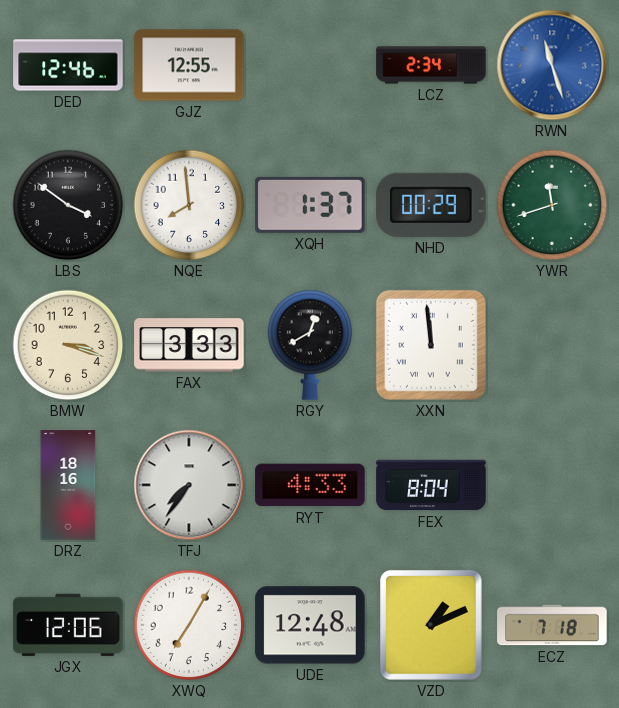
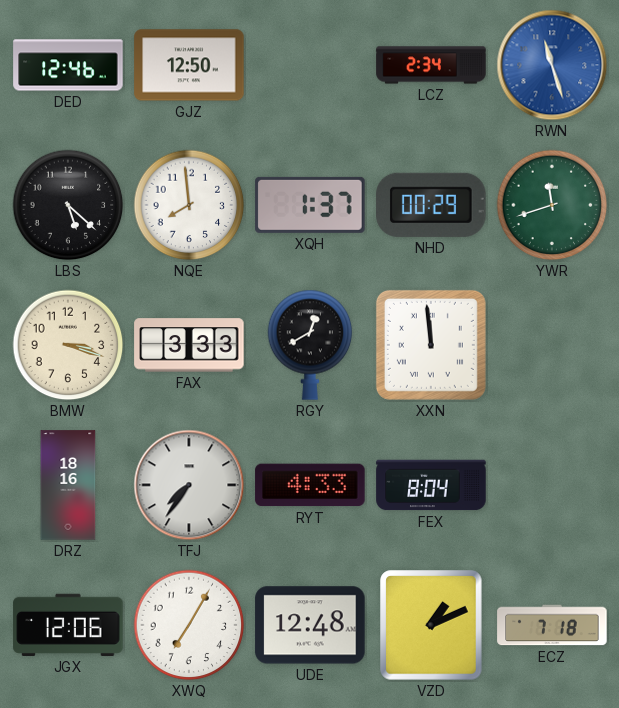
GJZ: 12:55 -> 12:50 (189, 65)
LBS: 3:51 -> 5:22 (68, 205)
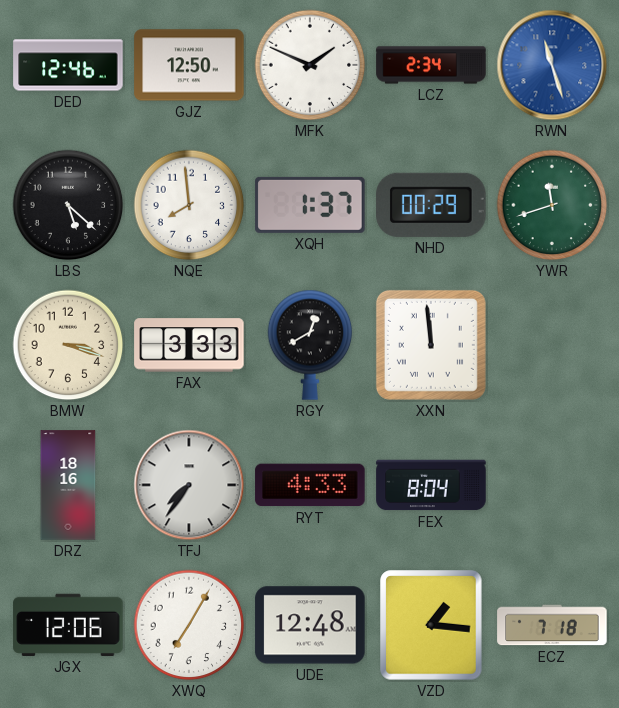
MFK: none -> 1:49 (310, 65)
VZD: 1:11 -> 1:16 (431, 625)
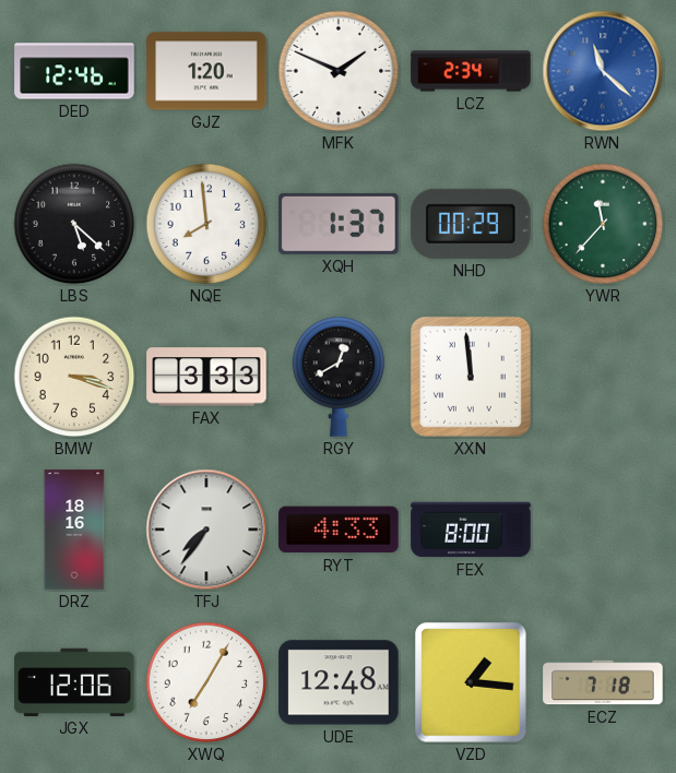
GJZ: 12:50 -> 1:20 (206, 71)
RWN: 11:27 -> 11:22 (603, 71)
YWR: 11:42 -> 11:37 (603, 224)
FEX: 8:04 -> 8:00 (471, 530)
